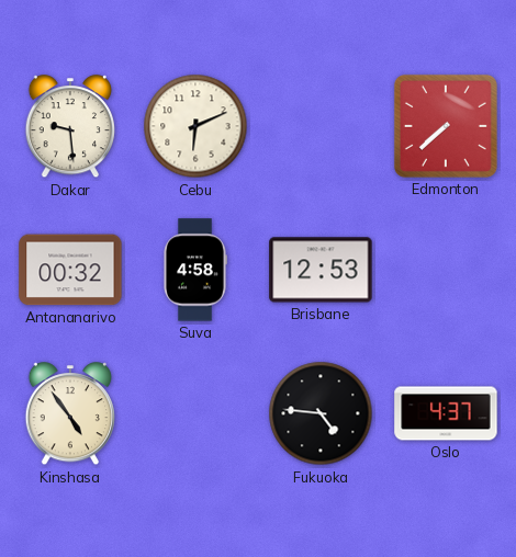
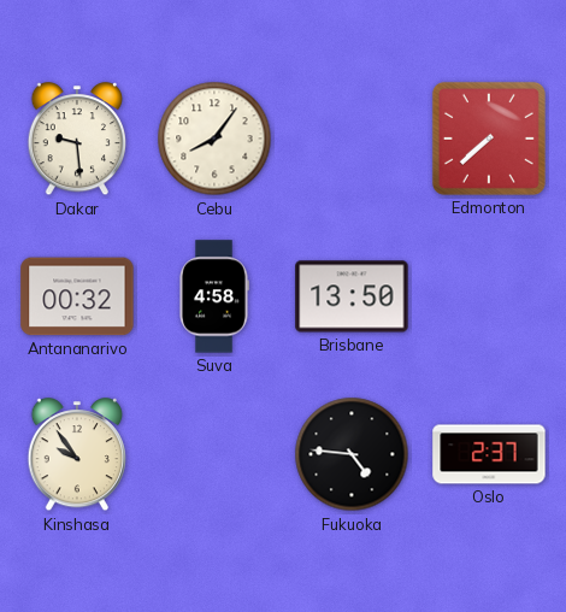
Cebu: 6:11 -> 8:06 (214, 139)
Brisbane: 12:53 -> 13:50 (352, 296)
Kinshasa: 4:54 -> 9:54 (76, 455)
Oslo: 4:37 -> 2:37 (489, 454)
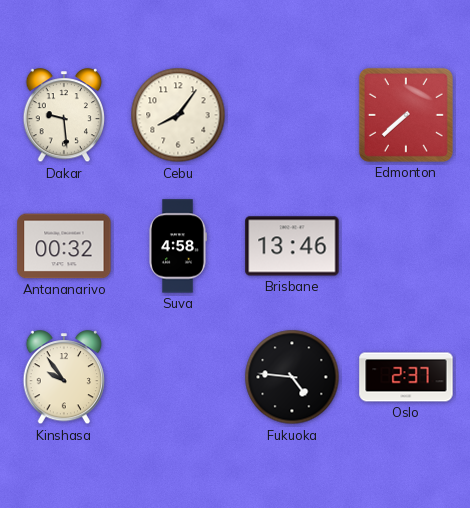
Brisbane: 13:50 -> 13:46 (292, 246)
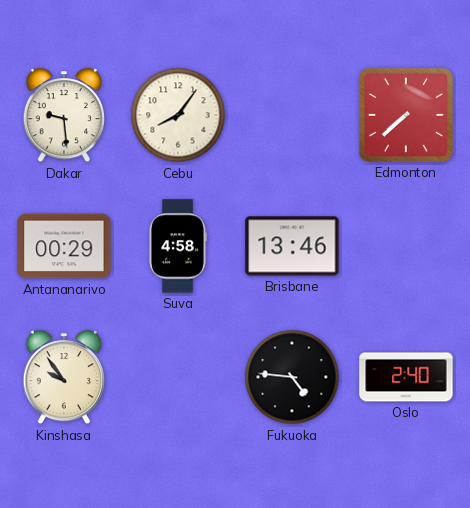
Antananarivo: 00:32 -> 00:29 (64, 246)
Oslo: 2:37 -> 2:40 (406, 377)
